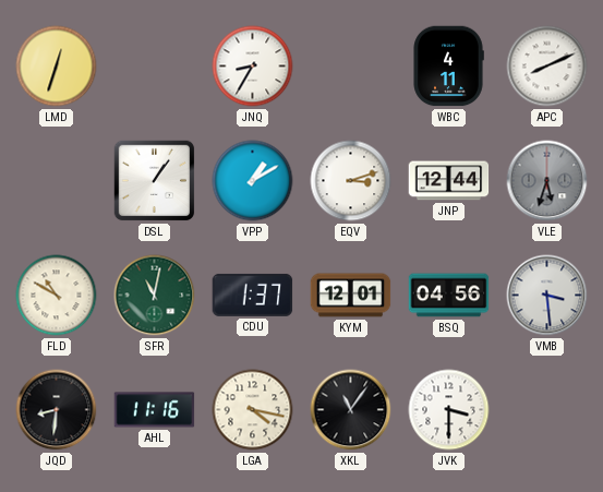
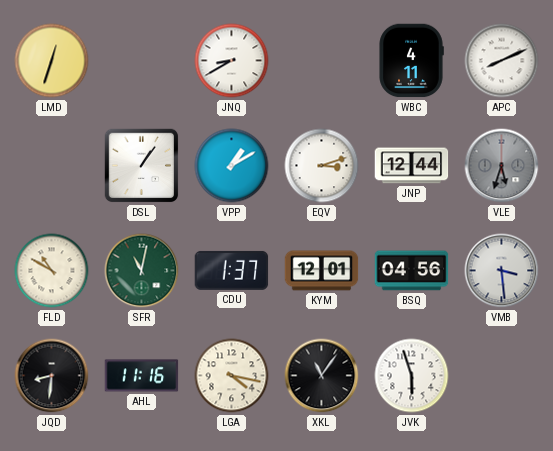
JNQ: 8:35 -> 8:40 (232, 61)
JVK: 3:30 -> 5:57 (412, 376)
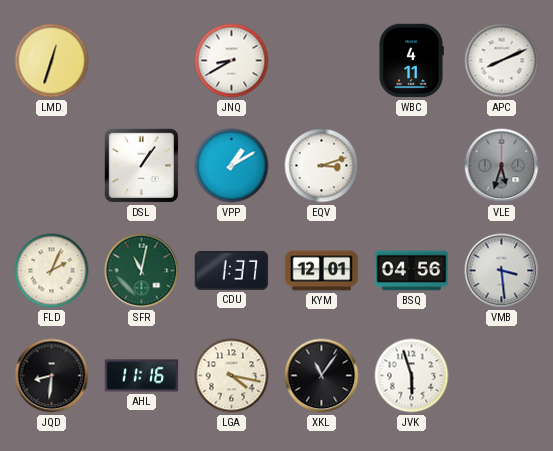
JNP: 12:44 -> none (412, 166)
FLD: 10:50 -> 2:04 (52, 271)
